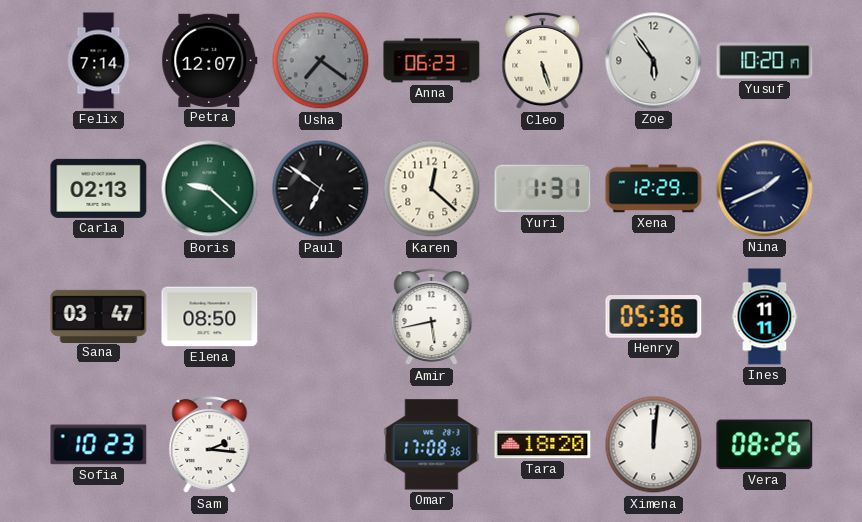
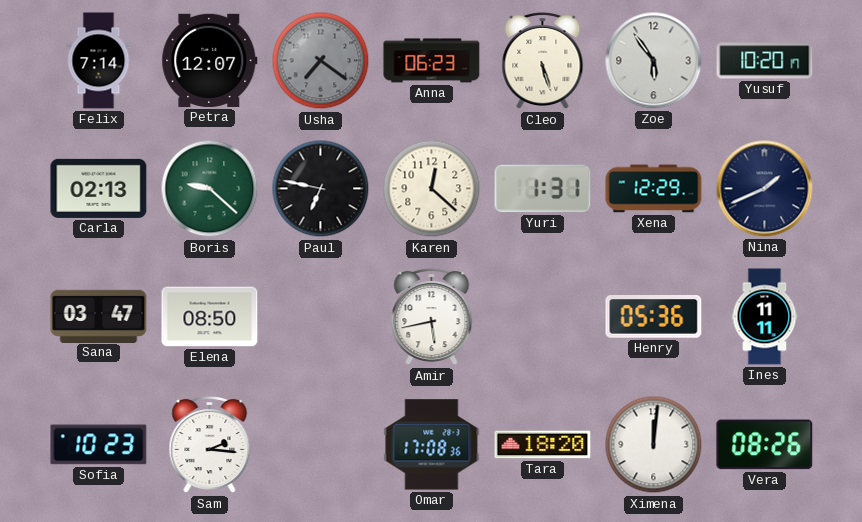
Paul: 6:51 -> 6:47 (321, 189)
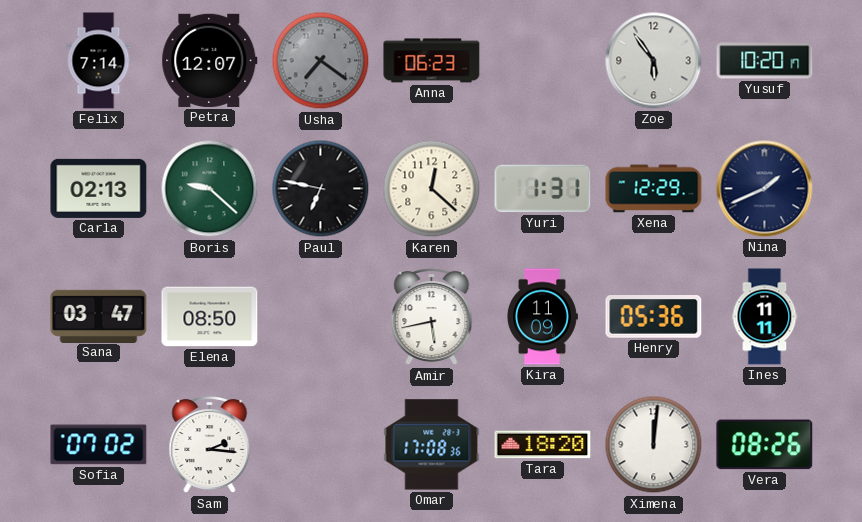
Cleo: 5:27 -> none (543, 61)
Kira: none -> 11:09 (542, 317)
Sofia: 10:23 -> 07:02 (99, 445)
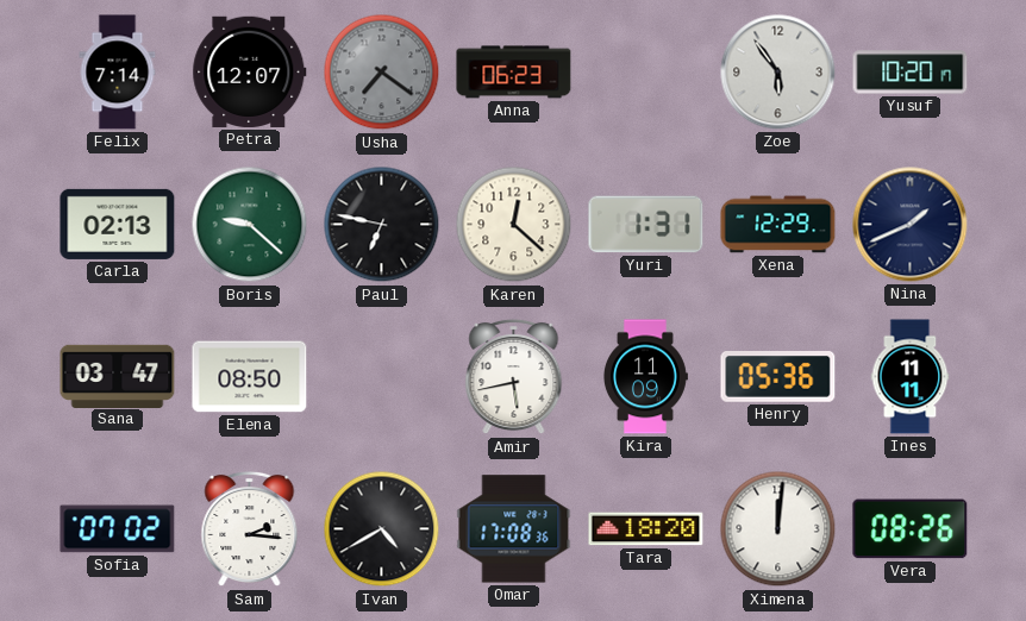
Ivan: none -> 4:40 (382, 529)
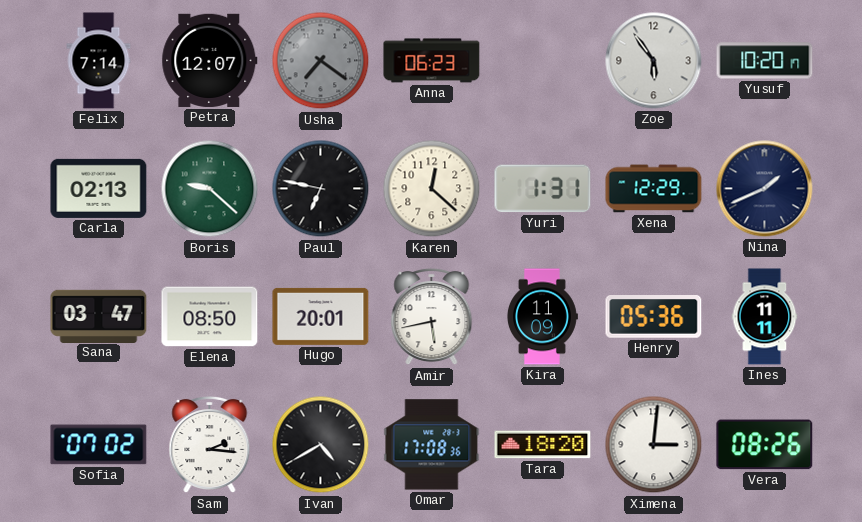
Hugo: none -> 20:01 (321, 316)
Ximena: 12:01 -> 3:01 (654, 445)
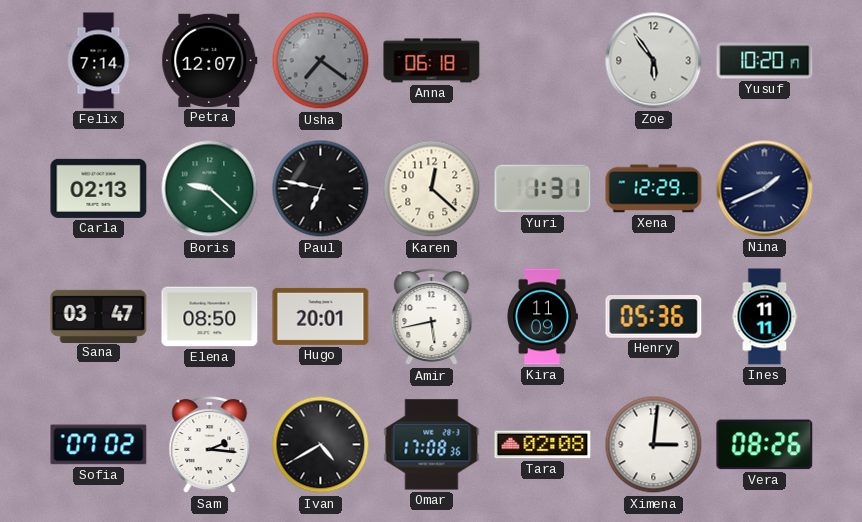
Anna: 06:23 -> 06:18 (432, 61)
Tara: 18:20 -> 02:08 (543, 445)
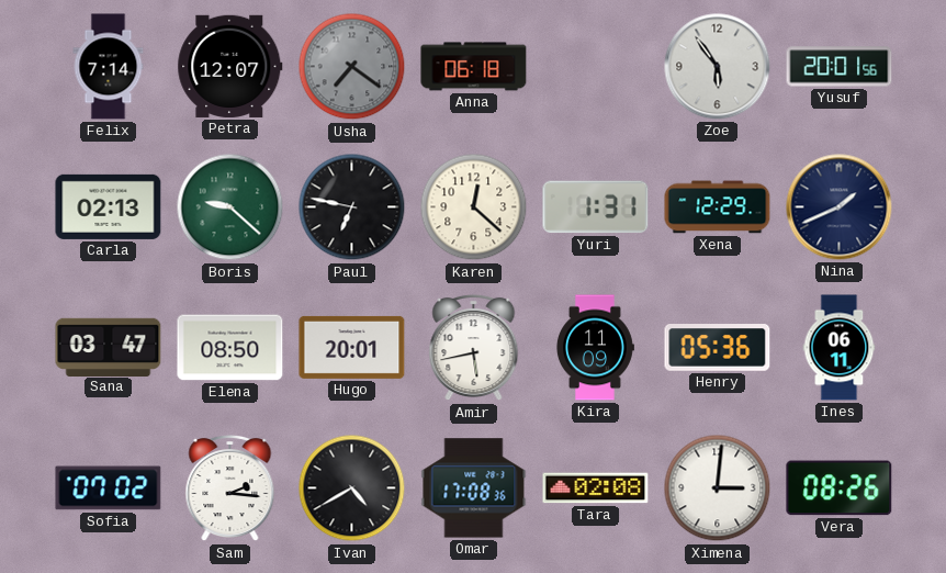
Yusuf: 10:20 -> 20:01 (840, 67)
Ines: 11:11 -> 06:11 (840, 348)
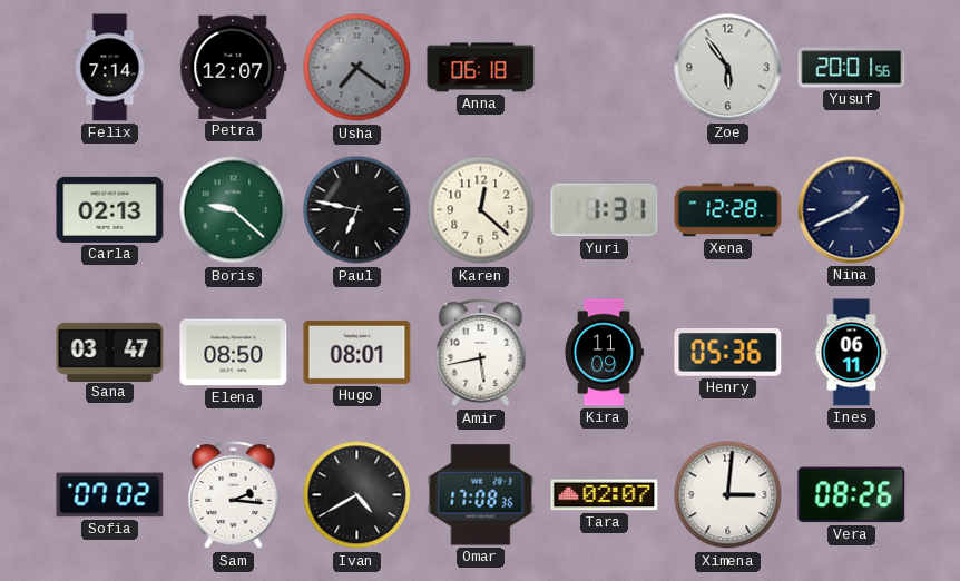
Xena: 12:29 -> 12:28 (728, 210)
Hugo: 20:01 -> 08:01 (357, 352)
Tara: 02:08 -> 02:07 (605, 495)
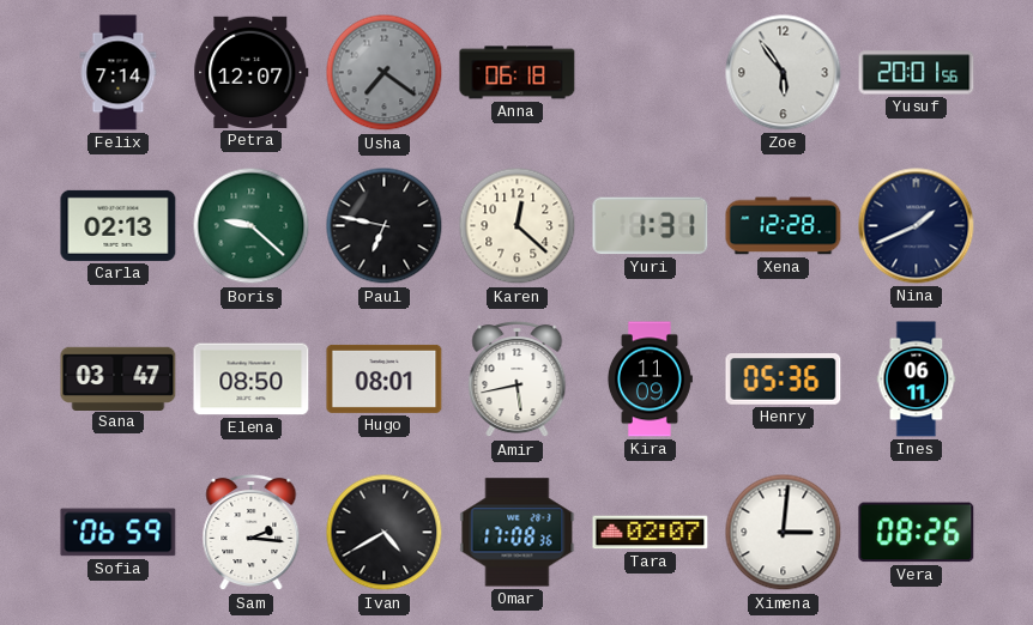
Sofia: 07:02 -> 06:59 (119, 533)
